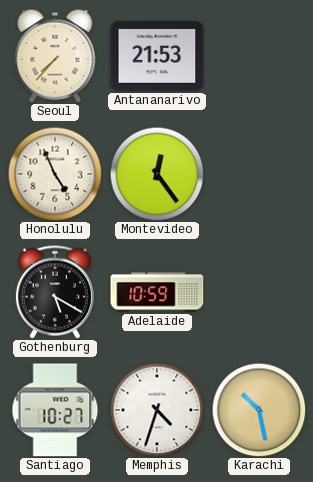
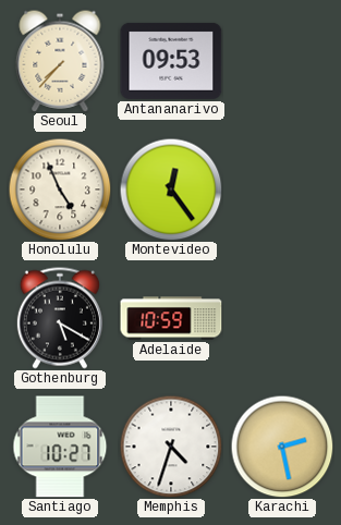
Antananarivo: 21:53 -> 09:53 (171, 61)
Karachi: 10:28 -> 2:28 (282, 447)
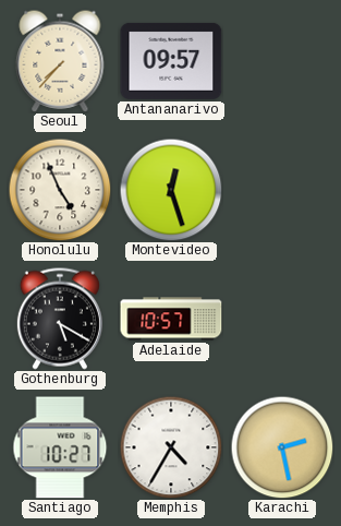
Antananarivo: 09:53 -> 09:57 (171, 61)
Montevideo: 12:24 -> 12:27 (171, 190)
Adelaide: 10:59 -> 10:57 (171, 319)
Memphis: 4:33 -> 4:35 (171, 447)
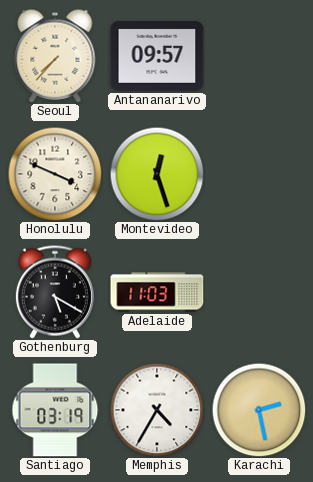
Honolulu: 4:56 -> 3:49 (55, 174)
Adelaide: 10:57 -> 11:03 (157, 292)
Santiago: 10:27 -> 03:19 (55, 410)
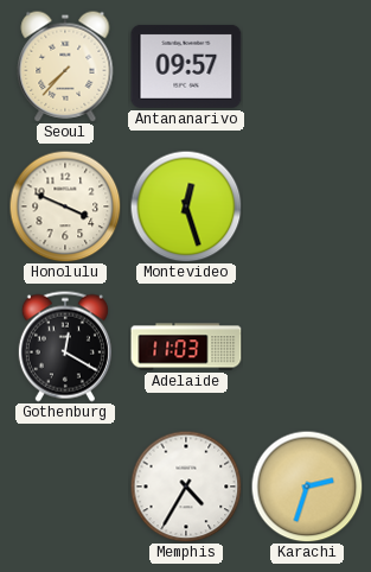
Gothenburg: 5:20 -> 12:20 (65, 347)
Santiago: 03:19 -> none (55, 410)
Karachi: 2:28 -> 2:33 (307, 487)
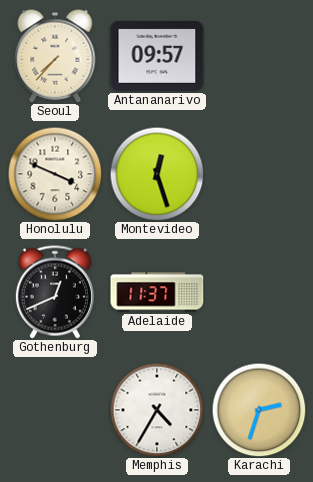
Gothenburg: 12:20 -> 12:41 (55, 292)
Adelaide: 11:03 -> 11:37 (157, 292)
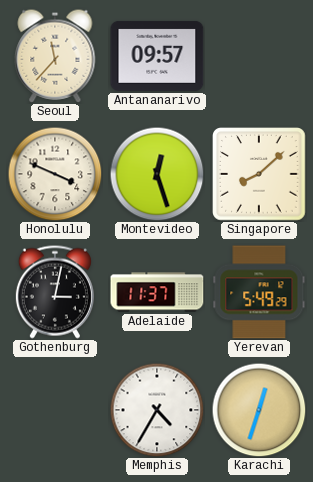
Seoul: 7:37 -> 11:37 (55, 56)
Singapore: none -> 8:08 (260, 175)
Gothenburg: 12:41 -> 3:02 (55, 292)
Yerevan: none -> 5:49 (259, 292)
Karachi: 2:33 -> 12:33 (259, 410)
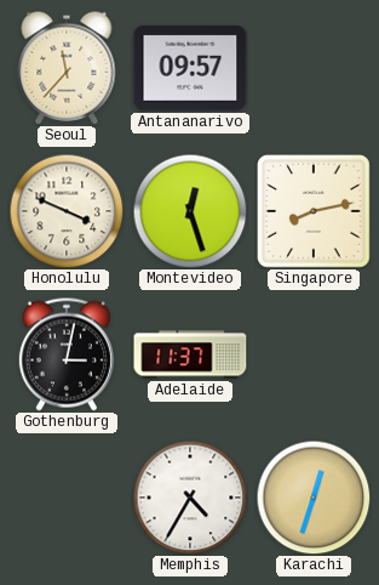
Singapore: 8:08 -> 8:13 (315, 212)
Yerevan: 5:49 -> none (259, 292)
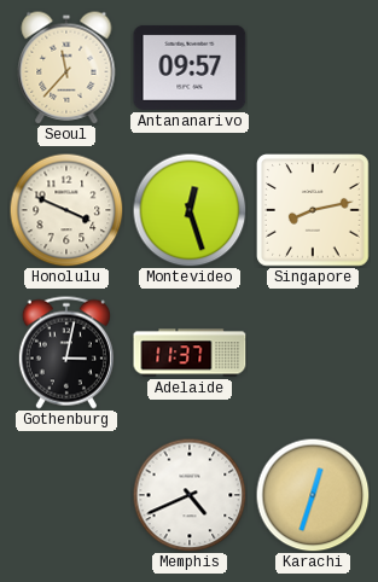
Memphis: 4:35 -> 4:41 (190, 495)
